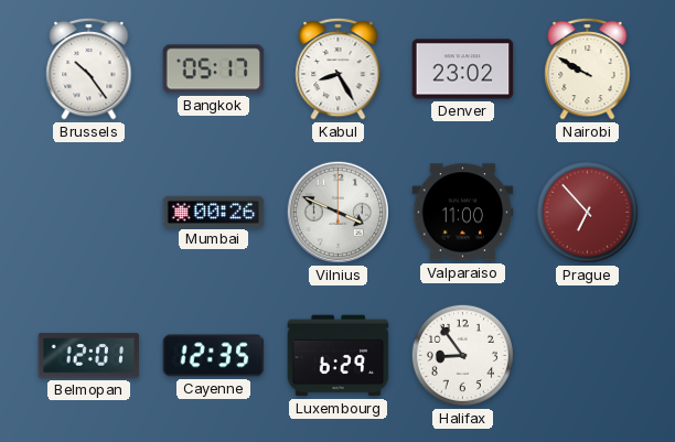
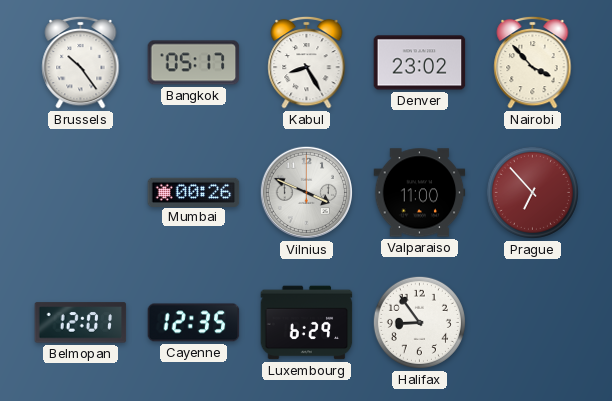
Nairobi: 9:50 -> 3:53 (533, 62)
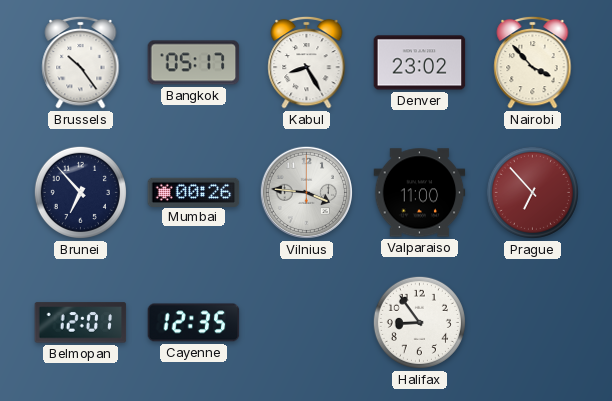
Brunei: none -> 6:53 (80, 192)
Vilnius: 3:49 -> 3:46 (306, 192)
Luxembourg: 6:29 -> none (307, 323)
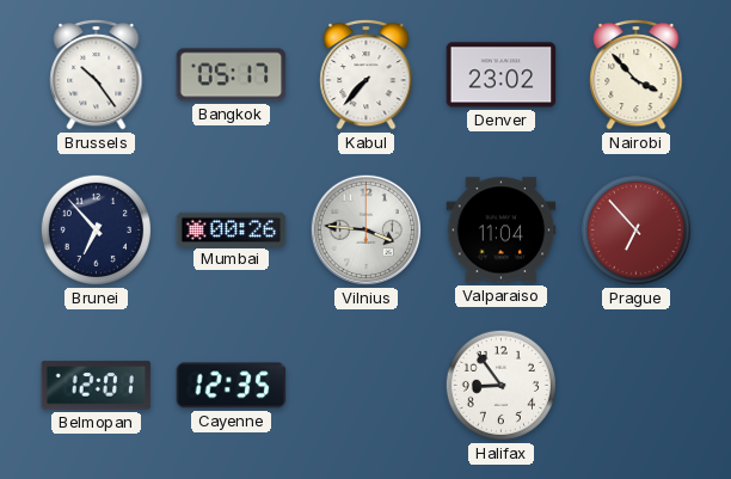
Kabul: 8:25 -> 7:37 (367, 74)
Valparaiso: 11:00 -> 11:04 (502, 231)
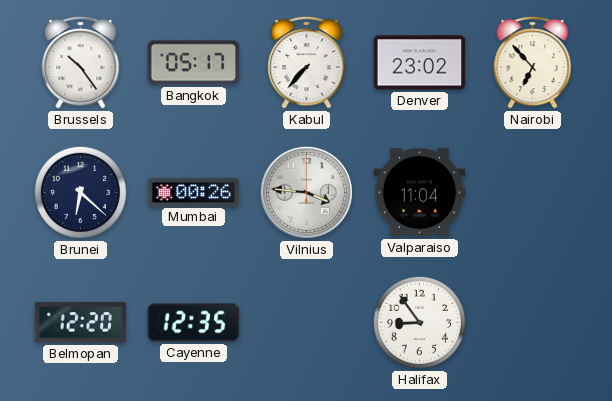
Nairobi: 3:53 -> 6:53 (533, 62)
Brunei: 6:53 -> 6:22 (80, 192)
Prague: 6:53 -> none (635, 229)
Belmopan: 12:01 -> 12:20 (81, 323)
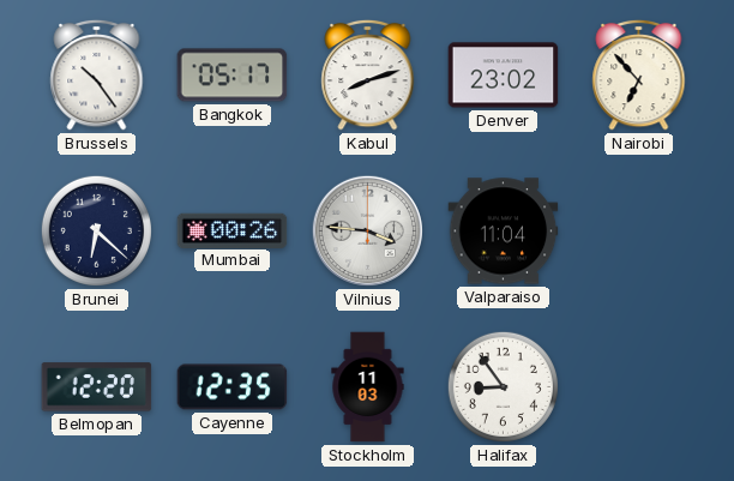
Kabul: 7:37 -> 8:12 (368, 74)
Stockholm: none -> 11:03 (368, 387)
